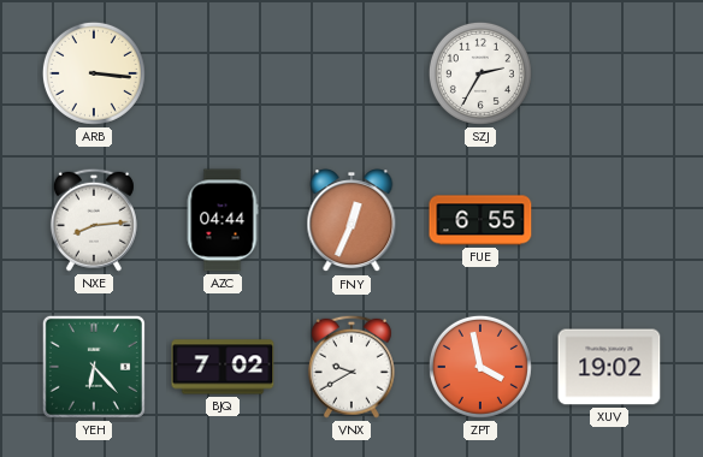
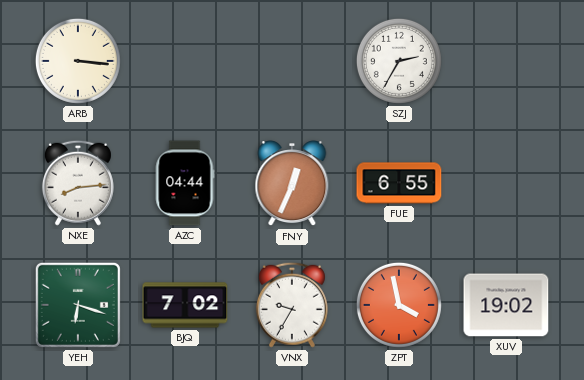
YEH: 6:23 -> 6:18 (78, 305)
VNX: 9:40 -> 9:35 (292, 305)
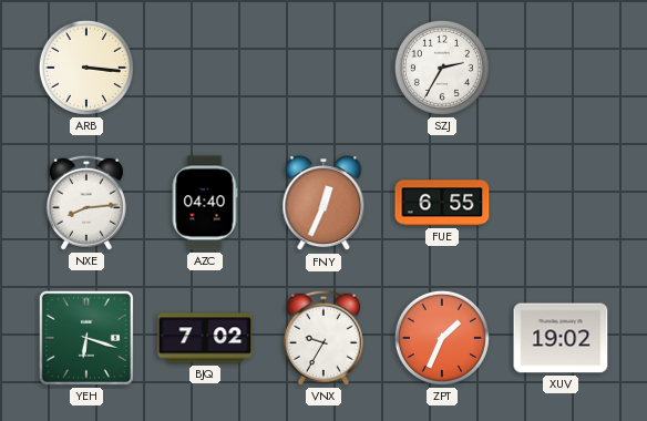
AZC: 04:44 -> 04:40 (205, 203)
ZPT: 3:58 -> 1:34 (442, 338)
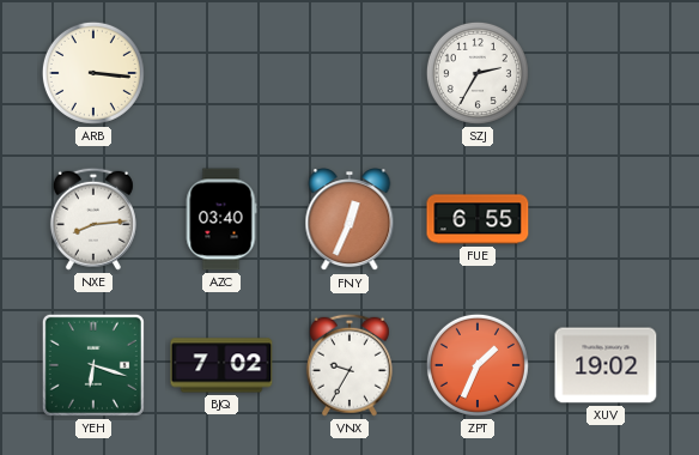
AZC: 04:40 -> 03:40 (221, 219)
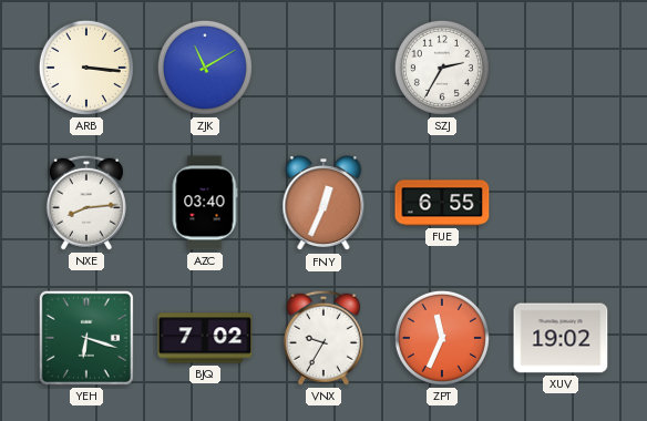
ZJK: none -> 11:10 (205, 68)
ZPT: 1:34 -> 11:34 (442, 338)
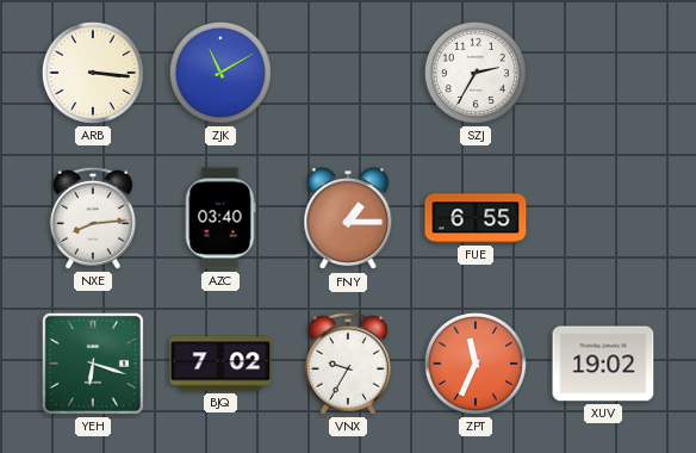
FNY: 12:34 -> 1:15 (348, 219)
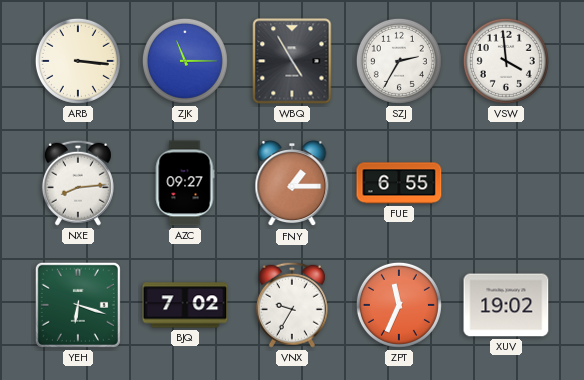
ZJK: 11:10 -> 11:15 (185, 61)
WBQ: none -> 4:55 (292, 61)
VSW: none -> 3:59 (506, 61)
AZC: 03:40 -> 09:27 (185, 183)
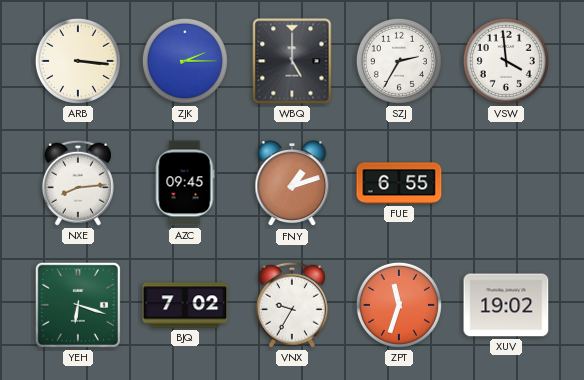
ZJK: 11:15 -> 2:15 (185, 61)
WBQ: 4:55 -> 5:00 (292, 61)
AZC: 09:27 -> 09:45 (185, 183)
FNY: 1:15 -> 1:12 (292, 184)
ZPT: 11:34 -> 11:33 (399, 305)
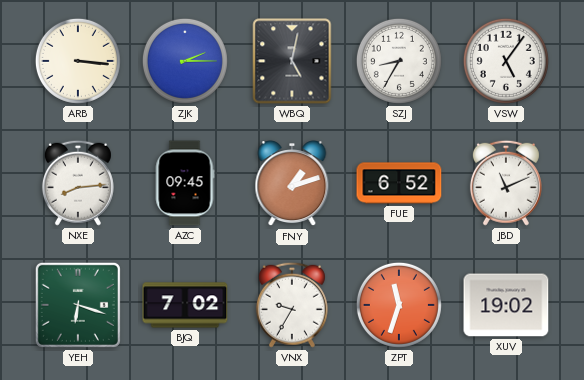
WBQ: 5:00 -> 5:02 (292, 61)
SZJ: 2:35 -> 8:35 (399, 61)
VSW: 3:59 -> 5:06 (506, 61)
FUE: 6:55 -> 6:52 (399, 183)
JBD: none -> 11:11 (506, 183)
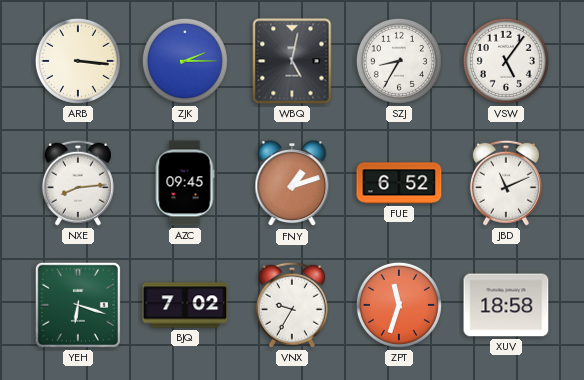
XUV: 19:02 -> 18:58 (506, 305)
